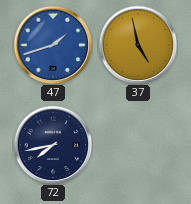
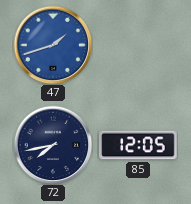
37: 4:58 -> none (138, 45)
85: none -> 12:05 (138, 145)
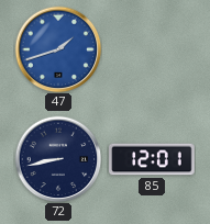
72: 7:43 -> 8:43 (58, 159)
85: 12:05 -> 12:01 (152, 159)
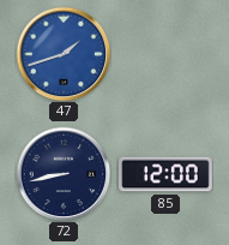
85: 12:01 -> 12:00 (165, 174)
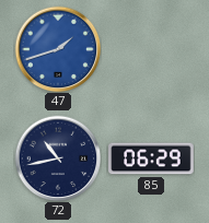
72: 8:43 -> 10:43 (58, 159)
85: 12:00 -> 06:29 (151, 159)
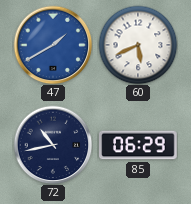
47: 1:42 -> 1:40 (53, 45)
60: none -> 5:41 (138, 45)
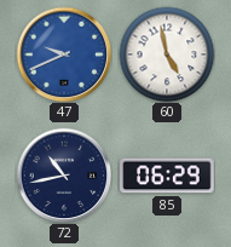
47: 1:40 -> 9:41 (64, 54)
60: 5:41 -> 4:58 (167, 54)
